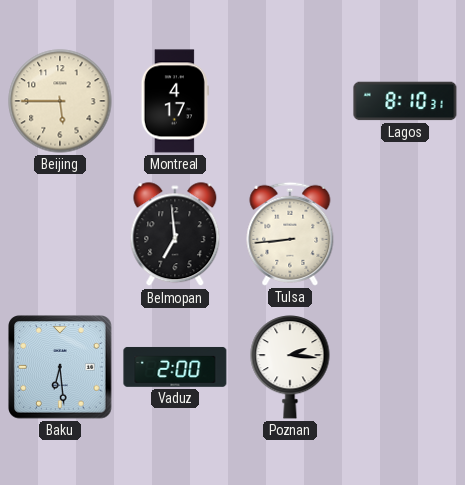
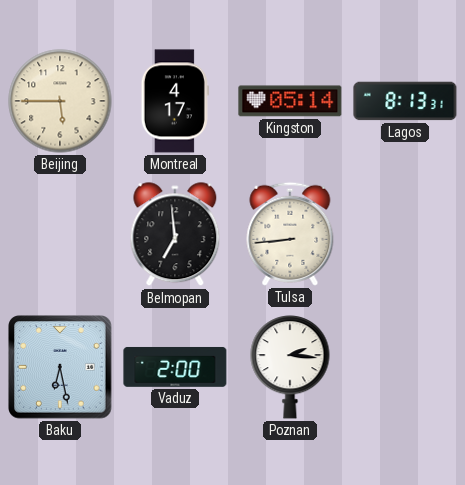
Kingston: none -> 05:14 (290, 101)
Lagos: 8:10 -> 8:13 (405, 101)
Baku: 6:29 -> 6:28 (60, 367)
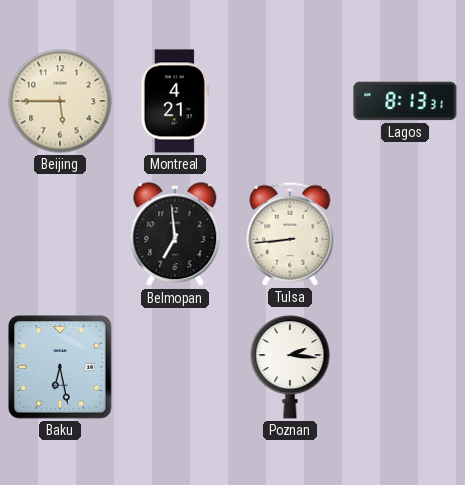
Montreal: 4:17 -> 4:21 (175, 101)
Kingston: 05:14 -> none (290, 101)
Vaduz: 2:00 -> none (175, 367)
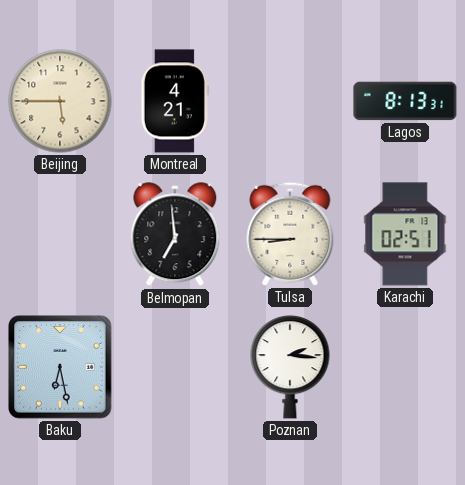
Tulsa: 8:44 -> 8:45 (290, 234)
Karachi: none -> 02:51 (405, 234)
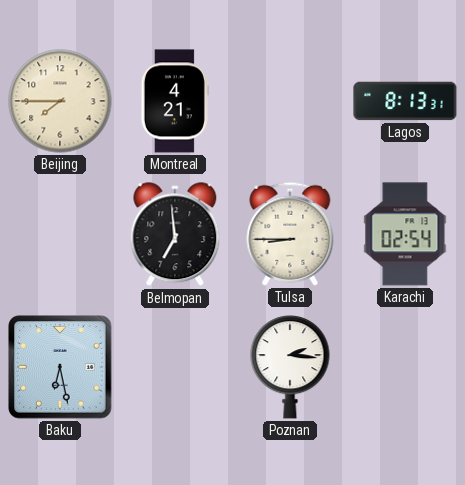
Beijing: 5:45 -> 7:45 (60, 101)
Karachi: 02:51 -> 02:54 (405, 234)
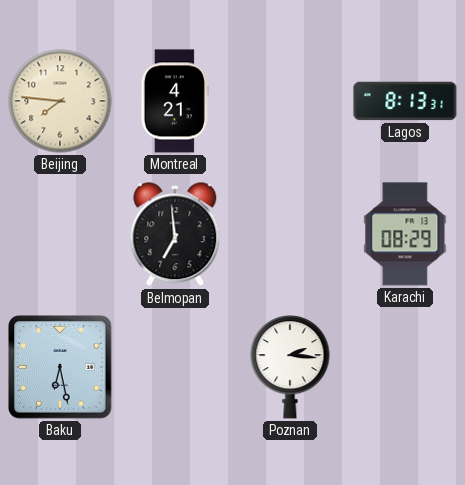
Beijing: 7:45 -> 7:46 (60, 101)
Tulsa: 8:45 -> none (290, 234)
Karachi: 02:54 -> 08:29 (405, 234)
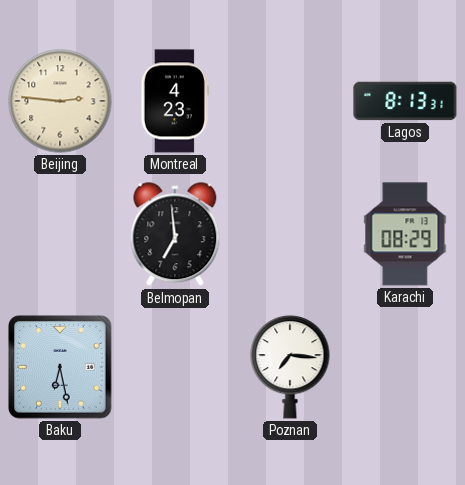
Beijing: 7:46 -> 2:46 (60, 101)
Montreal: 4:21 -> 4:23 (175, 101)
Poznan: 2:16 -> 7:16 (290, 368)
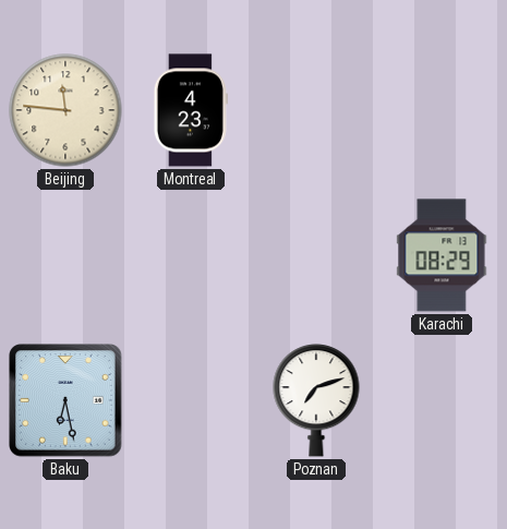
Beijing: 2:46 -> 11:46 (65, 110)
Lagos: 8:13 -> none (405, 101)
Belmopan: 6:59 -> none (175, 235)
Poznan: 7:16 -> 7:12 (316, 401)
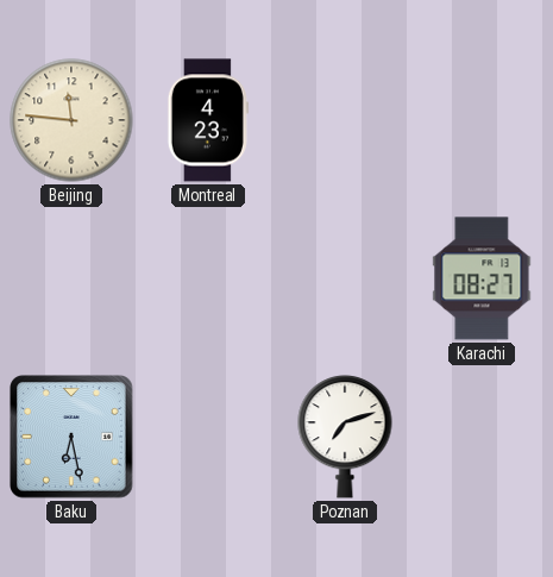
Karachi: 08:29 -> 08:27 (482, 278)
